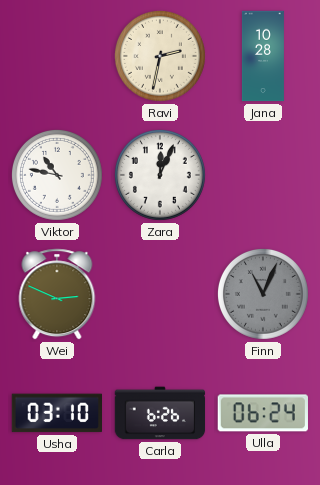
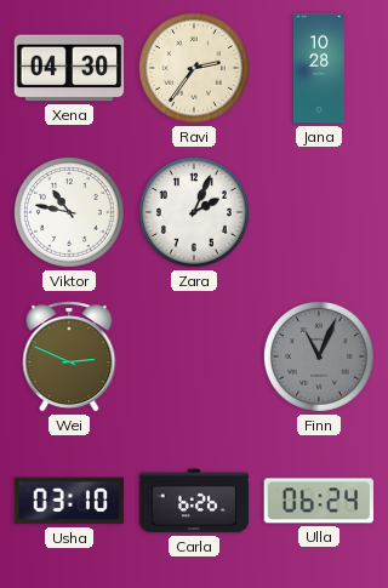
Xena: none -> 04:30 (69, 68)
Ravi: 2:32 -> 2:36 (194, 68)
Zara: 12:04 -> 2:04 (194, 212)
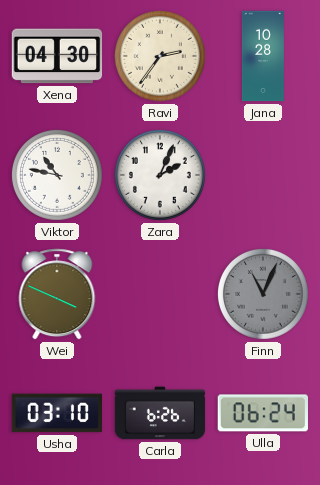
Wei: 2:49 -> 3:49 (57, 294)
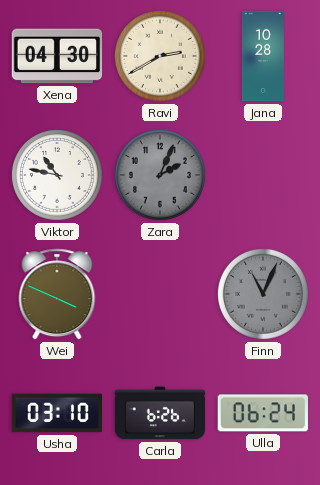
Ravi: 2:36 -> 2:40 (160, 56)
Zara dial: white -> grey (160, 175)
